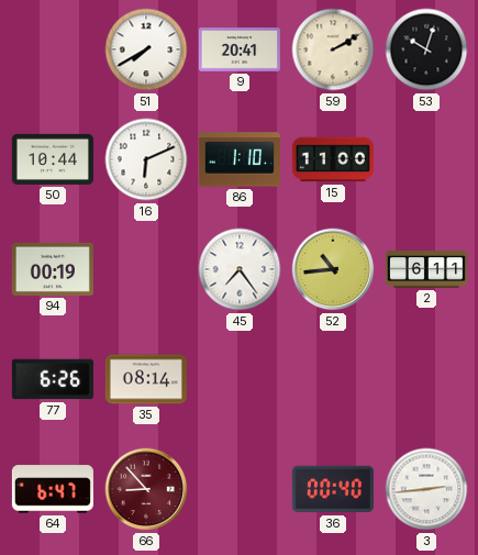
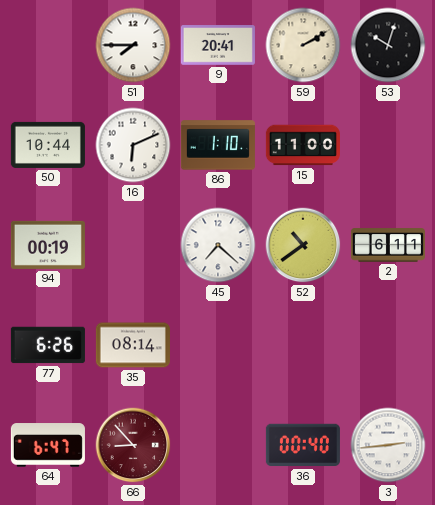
51: 7:40 -> 7:45 (133, 45)
45: 7:24 -> 7:22 (218, 245)
52: 10:44 -> 10:39 (303, 245)
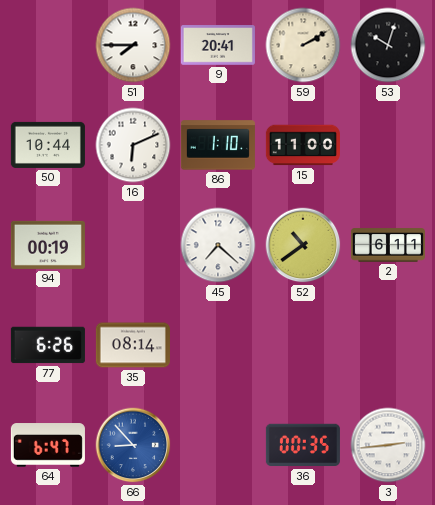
66 dial: burgundy -> blue (133, 445)
36: 00:40 -> 00:35 (303, 445)
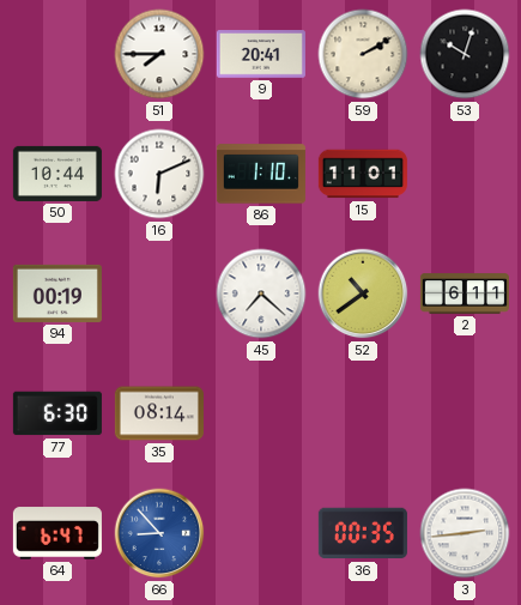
15: 11:00 -> 11:01 (363, 174)
77: 6:26 -> 6:30 (57, 413)
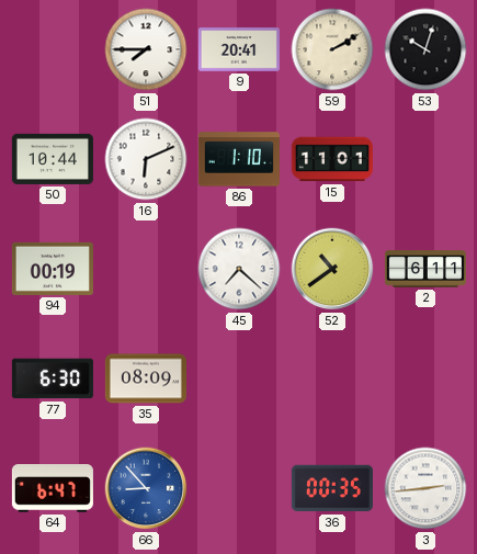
35: 08:14 -> 08:09 (146, 378)
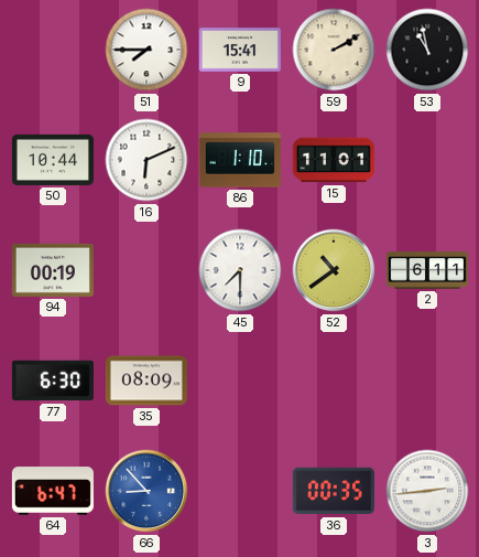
9: 20:41 -> 15:41 (240, 50)
53: 10:03 -> 10:58 (427, 50)
45: 7:22 -> 7:30 (240, 270)
